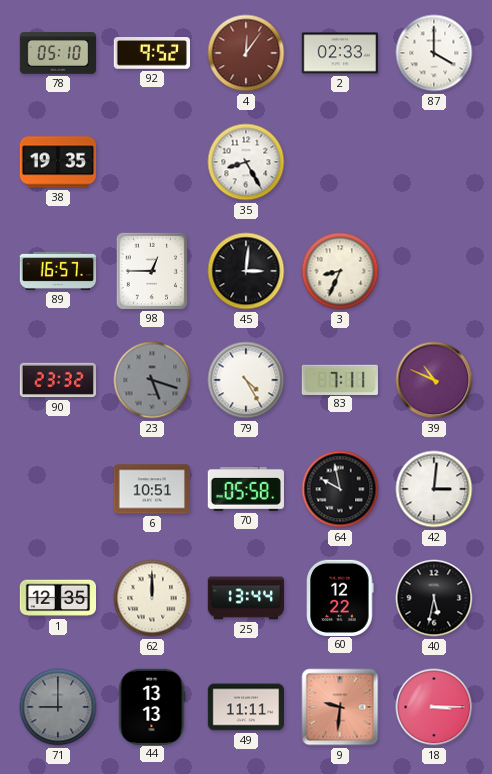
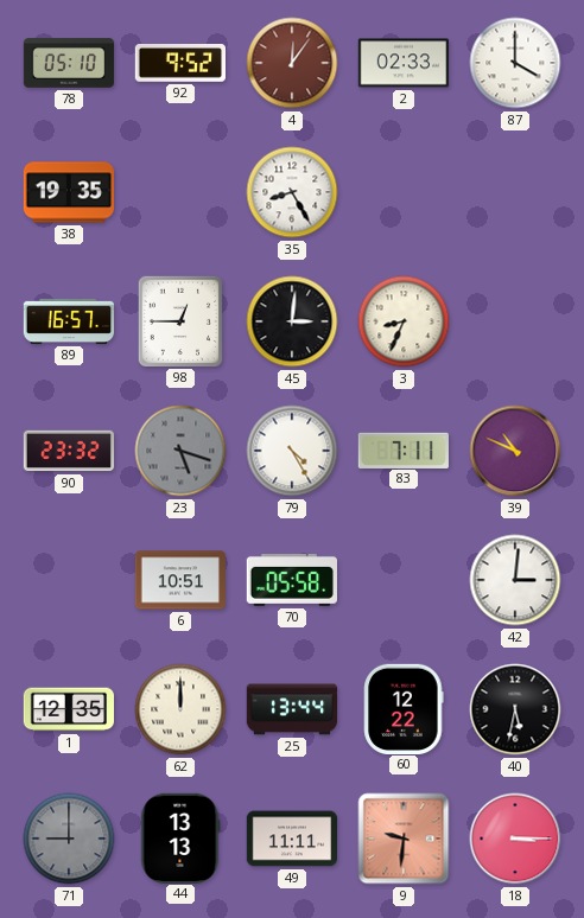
64: 9:58 -> none (340, 489)
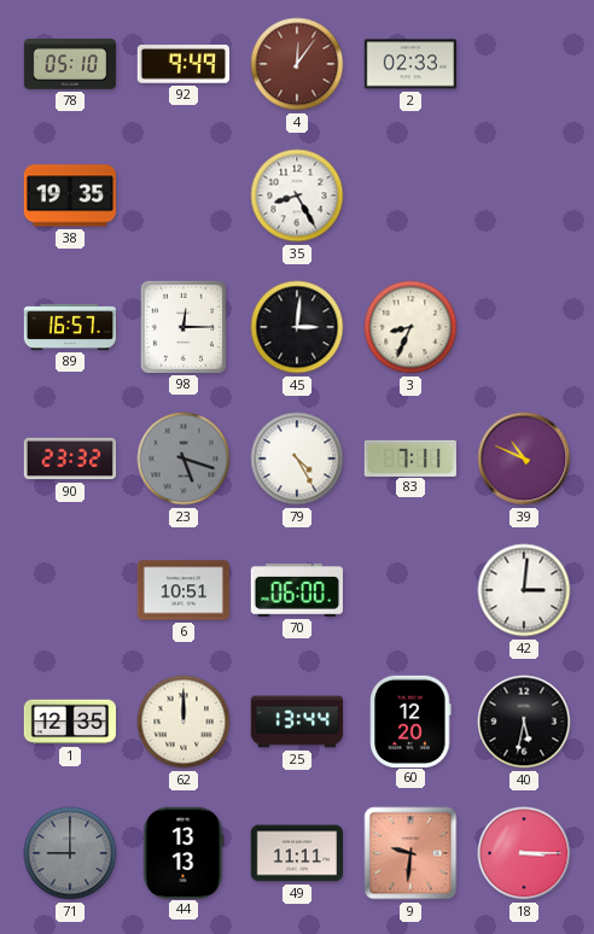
92: 9:52 -> 9:49 (182, 64)
87: 4:00 -> none (515, 63)
98: 12:45 -> 12:15 (182, 326)
70: 05:58 -> 06:00 (297, 590)
60: 12:22 -> 12:20 (410, 720)
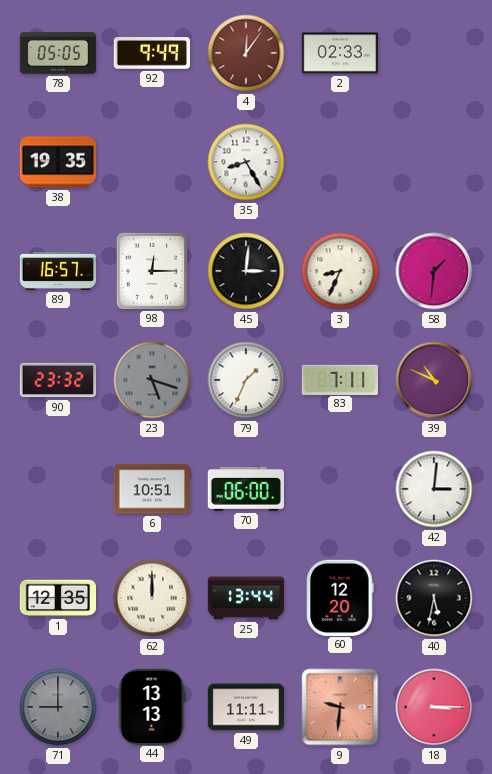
78: 05:10 -> 05:05 (58, 53)
58: none -> 1:31 (434, 271)
79: 4:25 -> 1:34 (246, 380)
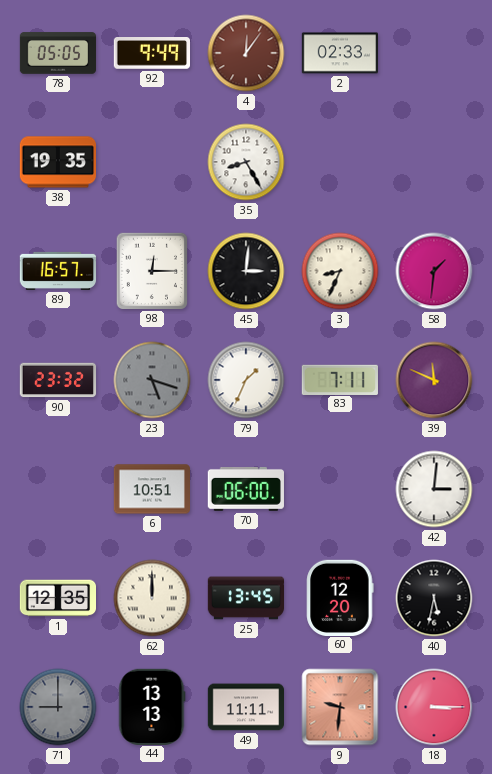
39: 10:49 -> 11:49 (434, 380)
25: 13:44 -> 13:45 (246, 598)
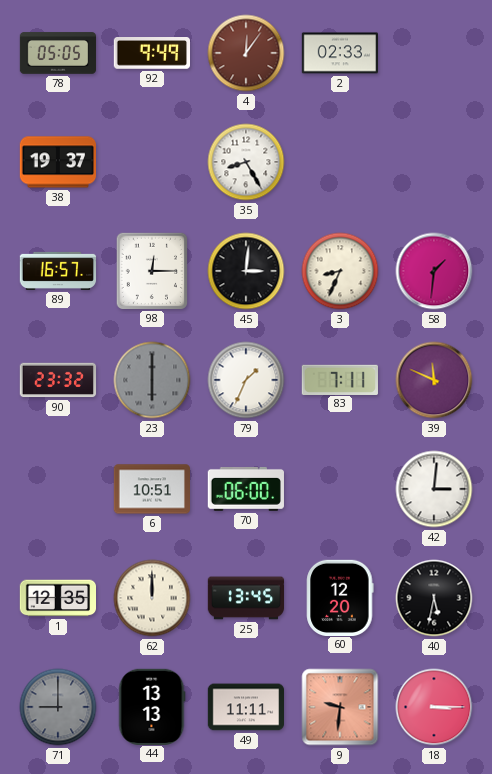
38: 19:35 -> 19:37 (57, 162)
23: 5:18 -> 6:00 (152, 380)
